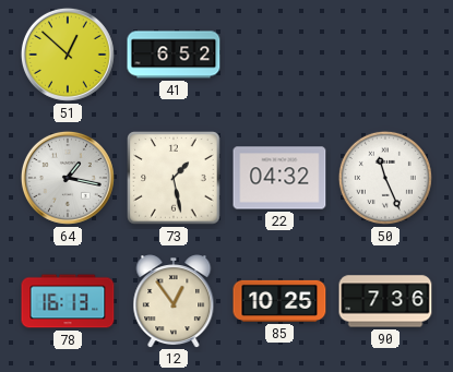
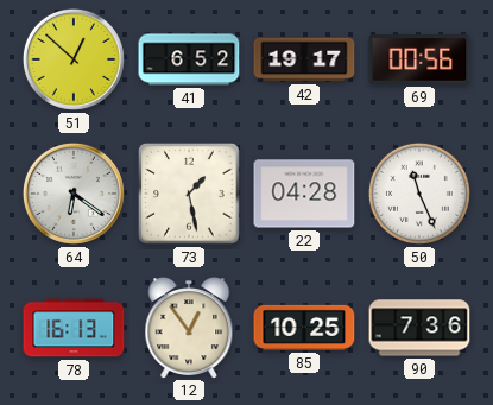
42: none -> 19:17 (304, 59)
69: none -> 00:56 (419, 59)
64: 1:17 -> 6:21 (74, 194)
22: 04:32 -> 04:28 (304, 194)
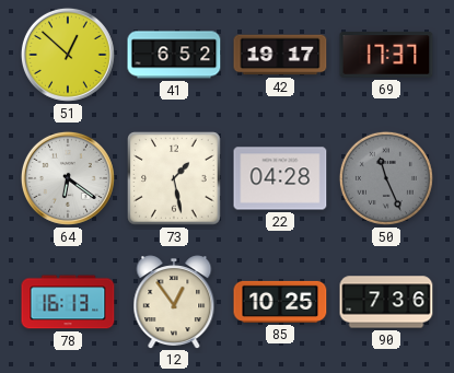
69: 00:56 -> 17:37 (386, 55)
50 dial: white -> grey (386, 178)
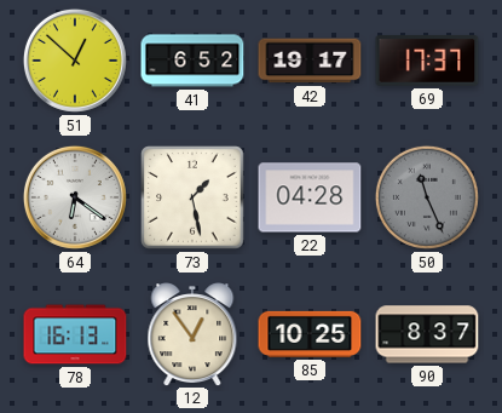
90: 7:36 -> 8:37 (427, 334)
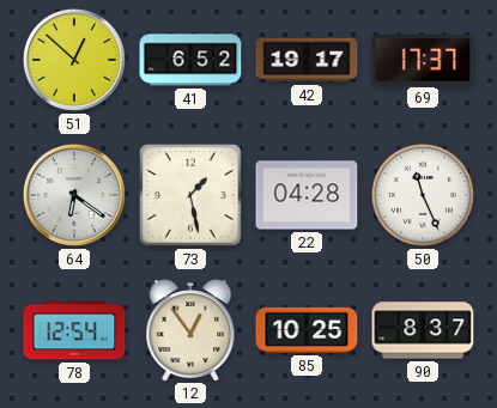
50 dial: grey -> white (423, 195)
78: 16:13 -> 12:54 (74, 330)
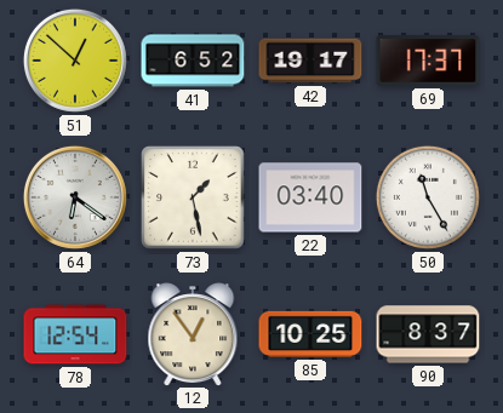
22: 04:28 -> 03:40 (310, 197)
50: 11:26 -> 11:25 (428, 197)
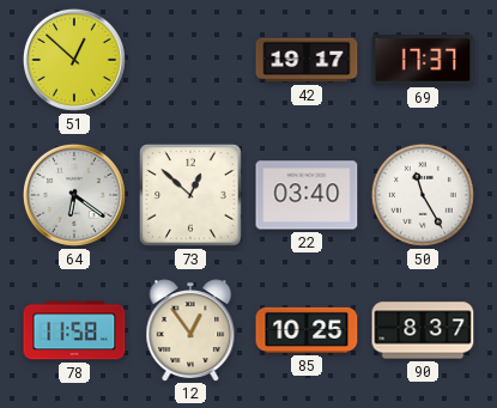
41: 6:52 -> none (193, 61)
73: 1:28 -> 12:52 (190, 195)
78: 12:54 -> 11:58 (74, 330)
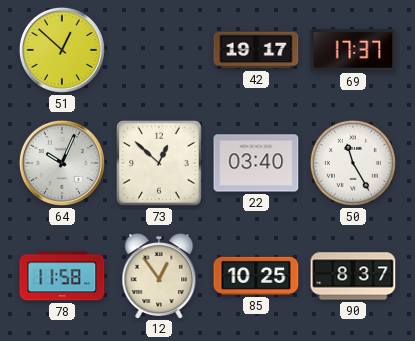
64: 6:21 -> 10:04 (62, 163)
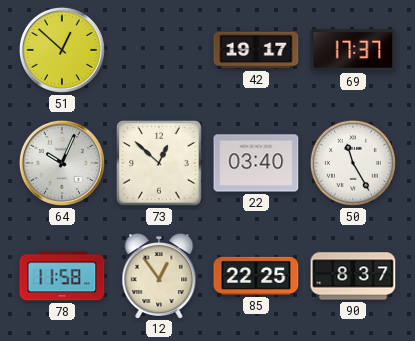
85: 10:25 -> 22:25 (256, 276)
